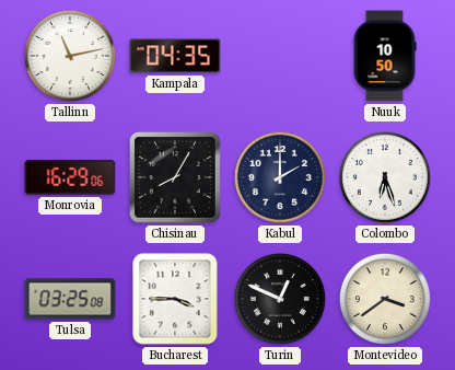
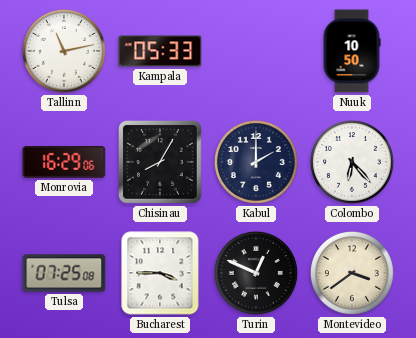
Kampala: 04:35 -> 05:33 (160, 51)
Colombo: 6:27 -> 6:23 (352, 162)
Tulsa: 03:25 -> 07:25 (64, 273)
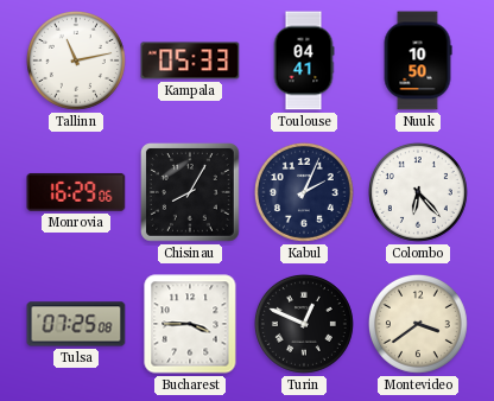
Toulouse: none -> 04:41 (304, 61)
Kabul: 2:00 -> 2:04 (304, 192)
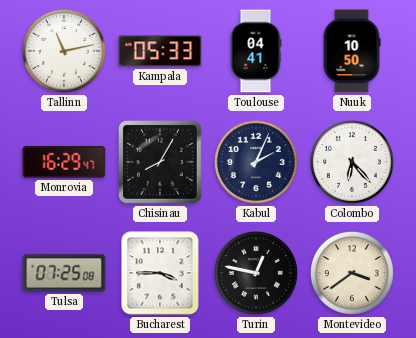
Monrovia: 16:29:06 -> 16:29:47 (64, 162)
Turin: 12:49 -> 12:47 (256, 273)
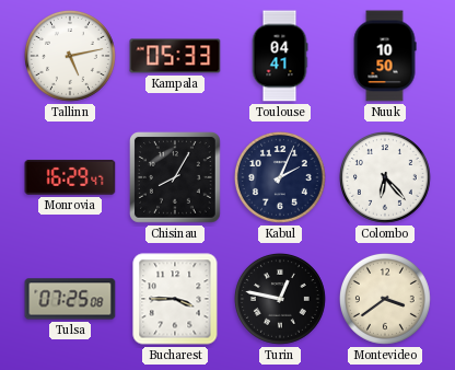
Tallinn: 11:13 -> 5:13 (70, 56)
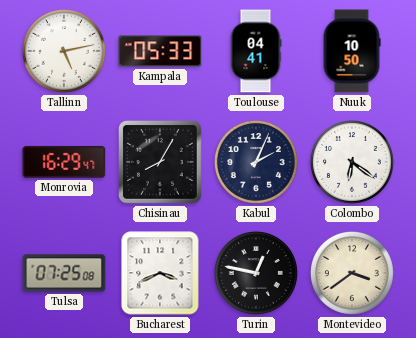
Colombo: 6:23 -> 6:21 (352, 162)
Bucharest: 3:45 -> 3:41 (160, 273)
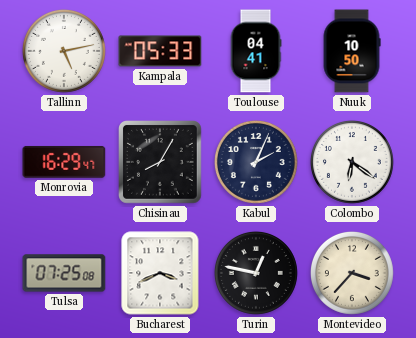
Montevideo: 3:39 -> 3:37 (352, 273)
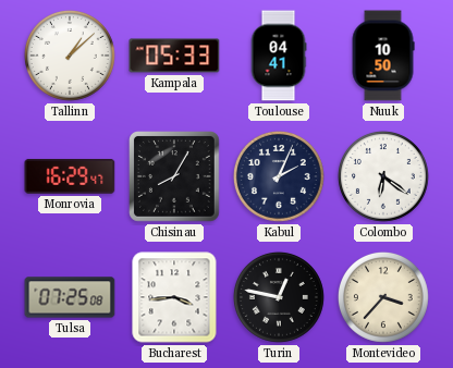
Tallinn: 5:13 -> 1:08 (70, 56)
Bucharest: 3:41 -> 3:44 (174, 297)
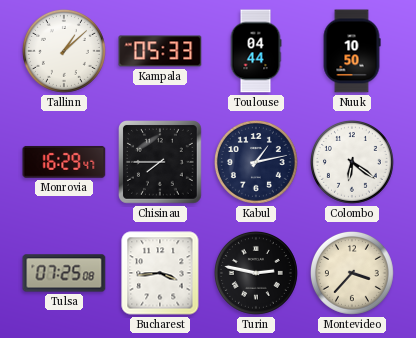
Toulouse: 04:41 -> 04:44 (256, 51)
Chisinau: 8:05 -> 7:45 (161, 163)
Kabul: 2:04 -> 1:13 (256, 162)
Turin: 12:47 -> 2:47 (256, 273)
